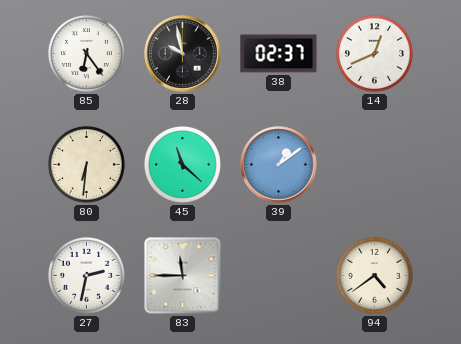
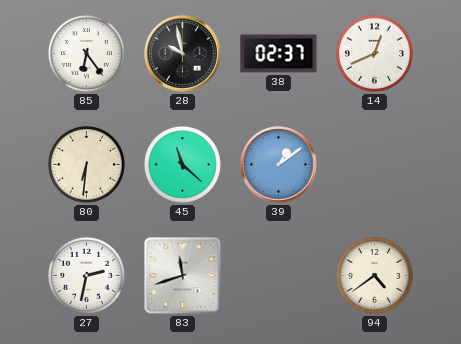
83: 11:45 -> 11:42 (183, 276)
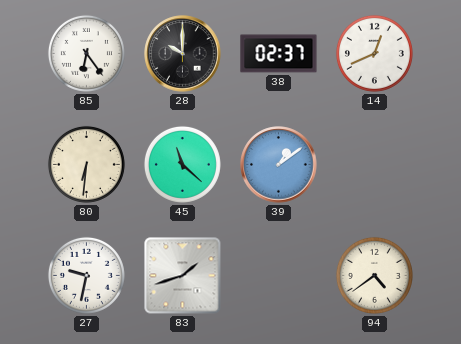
28: 9:58 -> 10:00 (183, 54)
27: 2:32 -> 9:32 (86, 275)
83: 11:42 -> 1:42 (183, 276)
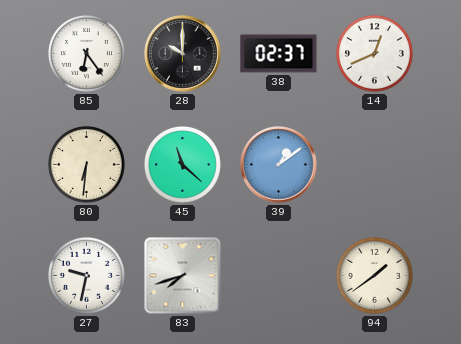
83: 1:42 -> 7:42 (183, 276)
94: 4:39 -> 1:39 (374, 275)
